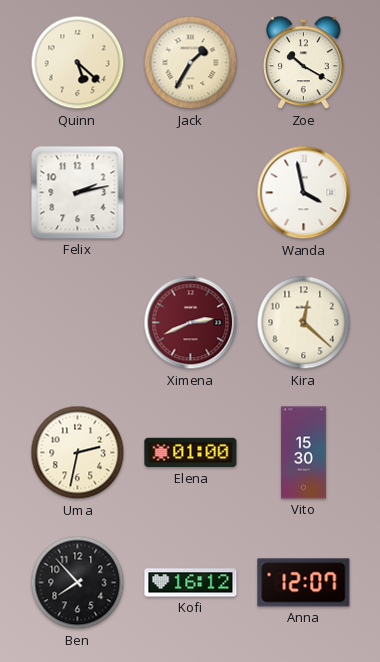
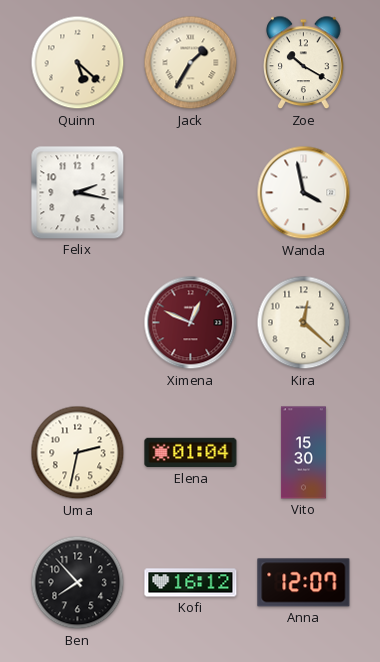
Felix: 2:13 -> 2:17 (78, 193)
Ximena: 2:41 -> 12:49 (191, 323)
Elena: 01:00 -> 01:04 (191, 453)
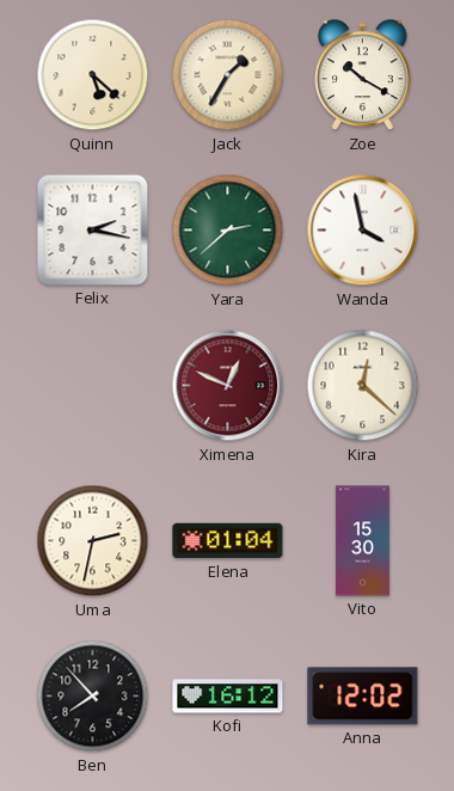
Yara: none -> 2:38 (228, 231)
Anna: 12:07 -> 12:02 (363, 697)
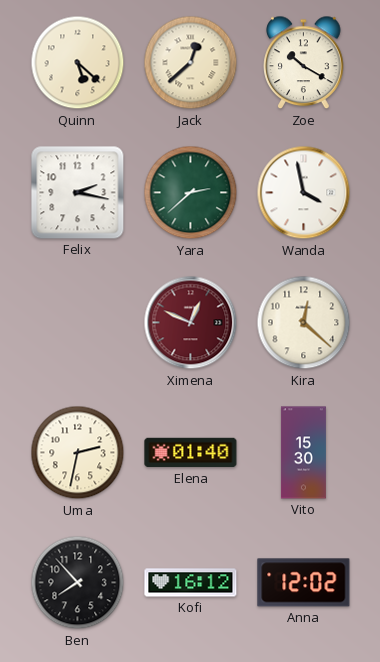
Jack: 1:35 -> 12:38 (191, 63)
Elena: 01:04 -> 01:40 (191, 453)
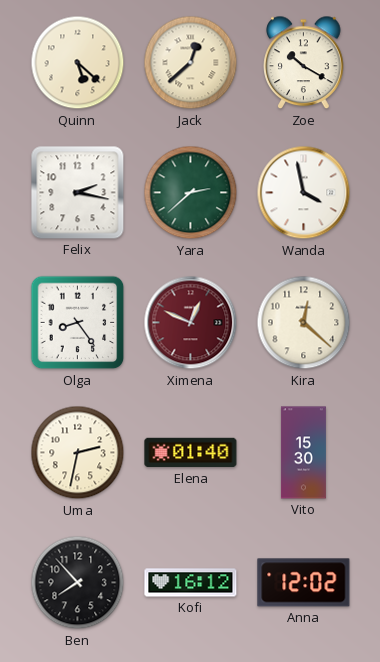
Olga: none -> 8:24 (78, 323)
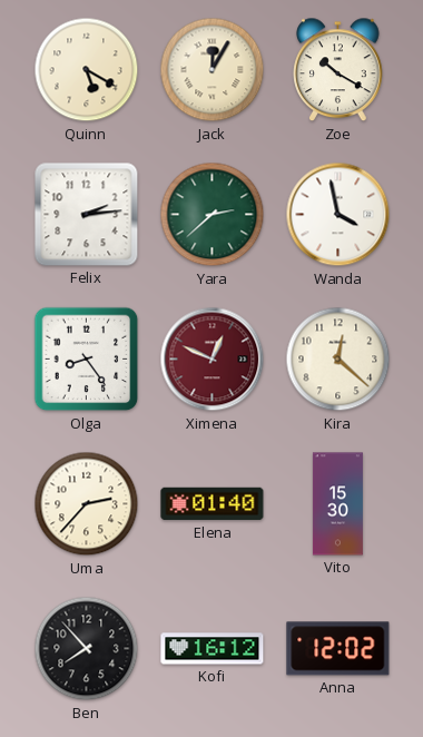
Quinn: 5:22 -> 5:20 (87, 70)
Jack: 12:38 -> 12:05 (213, 70)
Felix: 2:17 -> 2:14 (87, 215)
Uma: 2:32 -> 2:37 (87, 504)
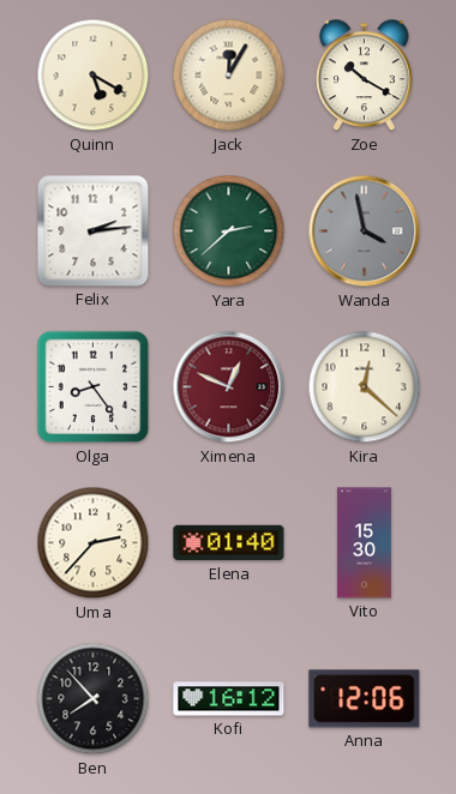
Wanda dial: white -> grey (365, 231)
Anna: 12:02 -> 12:06 (365, 699)
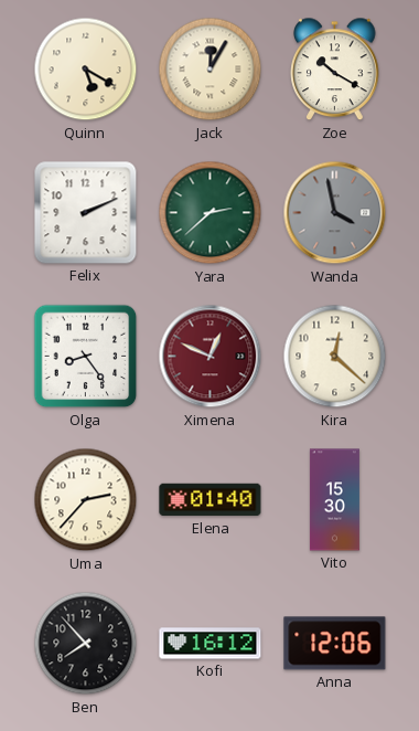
Felix: 2:14 -> 2:11 (86, 213)
